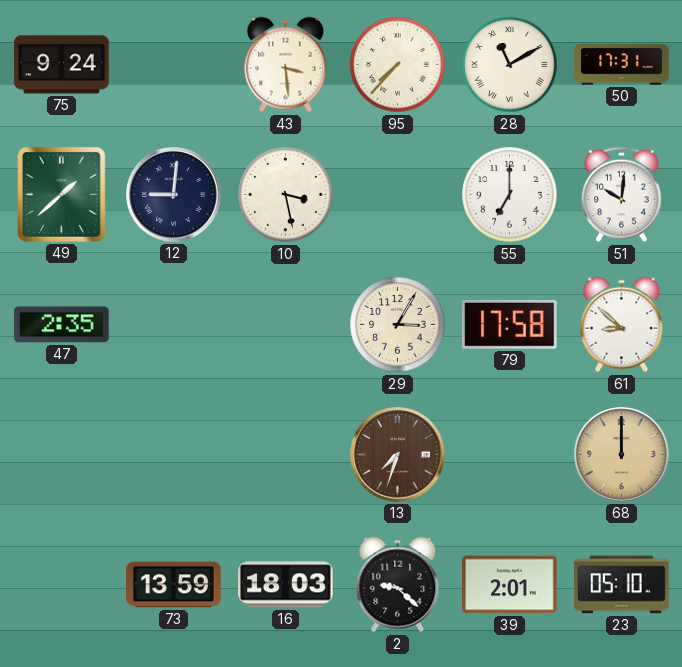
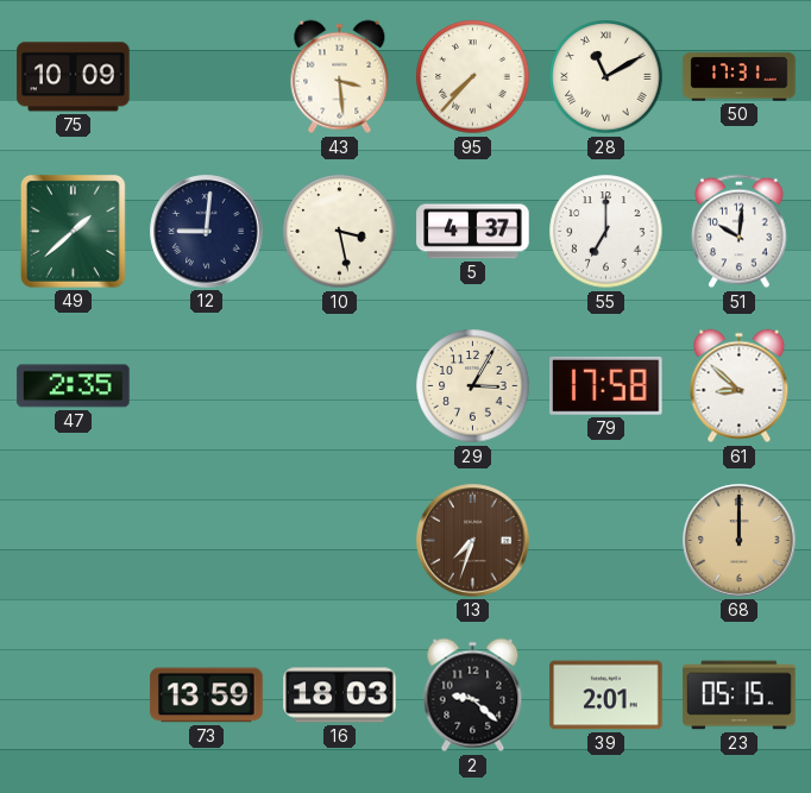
75: 9:24 -> 10:09 (74, 77)
5: none -> 4:37 (473, 232)
23: 05:10 -> 05:15 (740, 696)
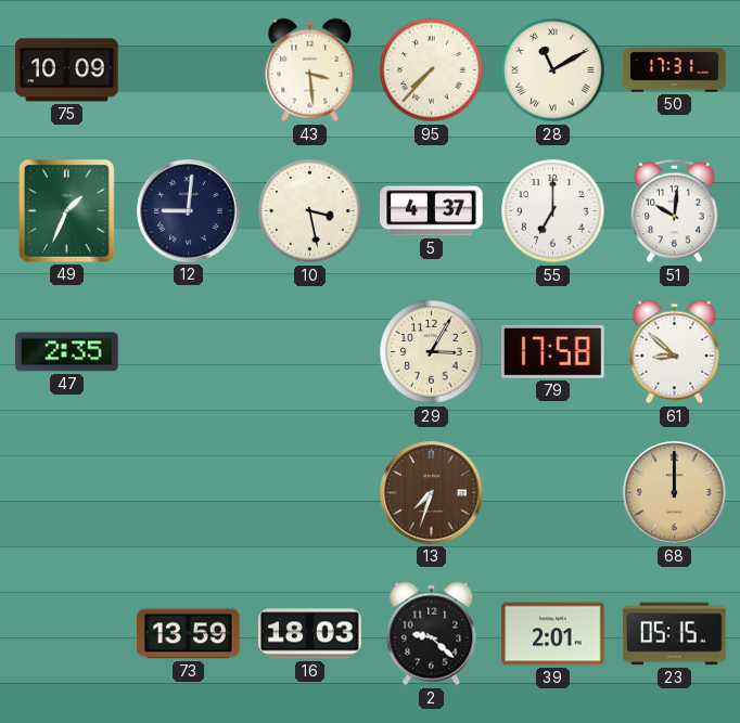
49: 1:38 -> 1:34 (66, 210)
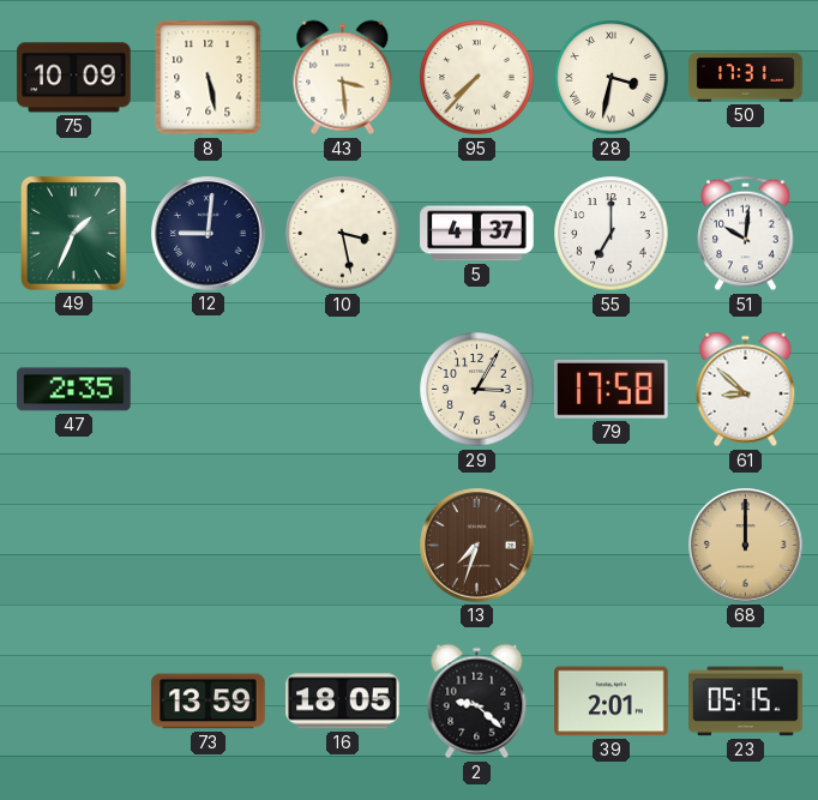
8: none -> 5:28 (209, 78)
28: 11:10 -> 3:32 (612, 78)
16: 18:03 -> 18:05 (343, 702)
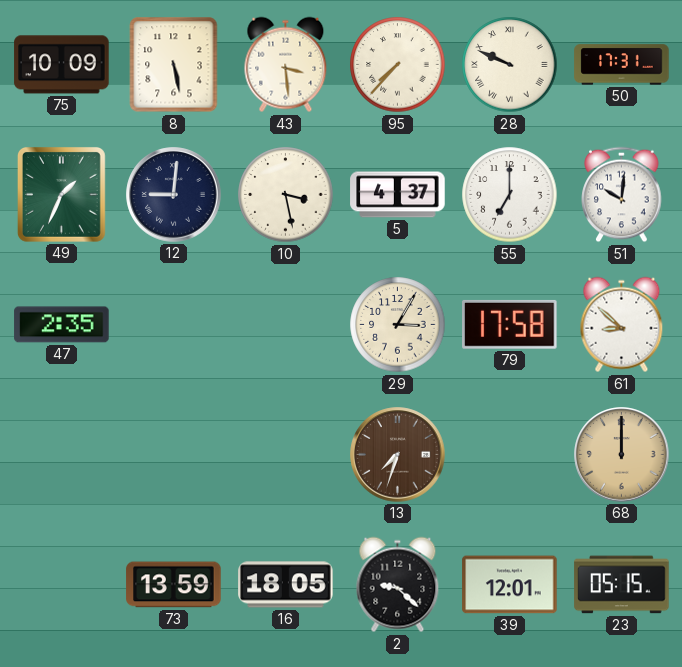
28: 3:32 -> 9:49 (510, 65)
39: 2:01 -> 12:01 (510, 585)
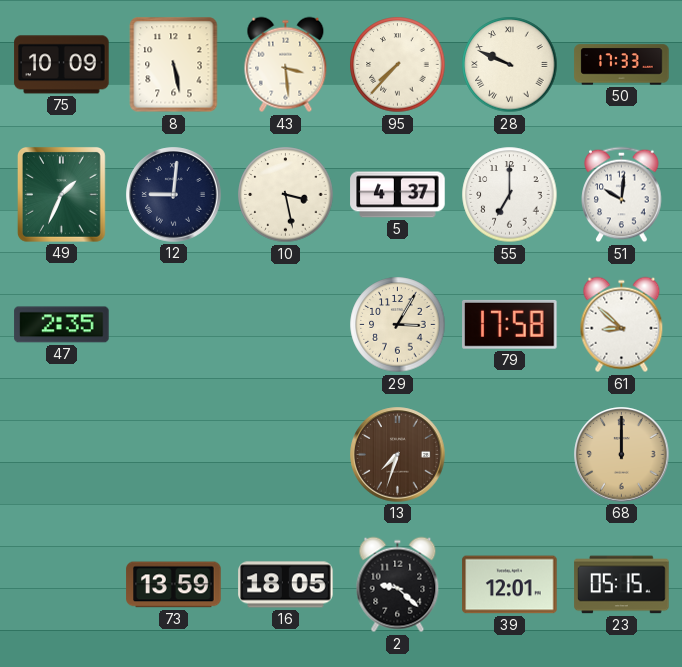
50: 17:31 -> 17:33 (622, 65)
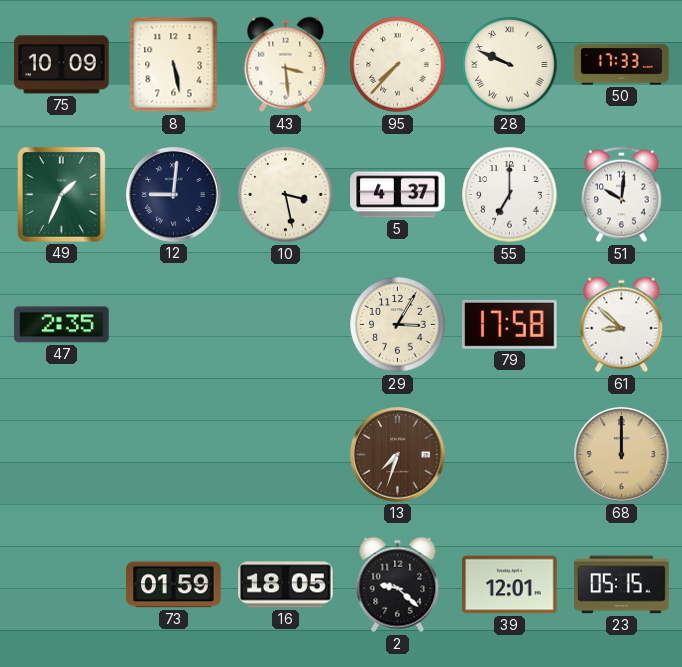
73: 13:59 -> 01:59 (174, 585)
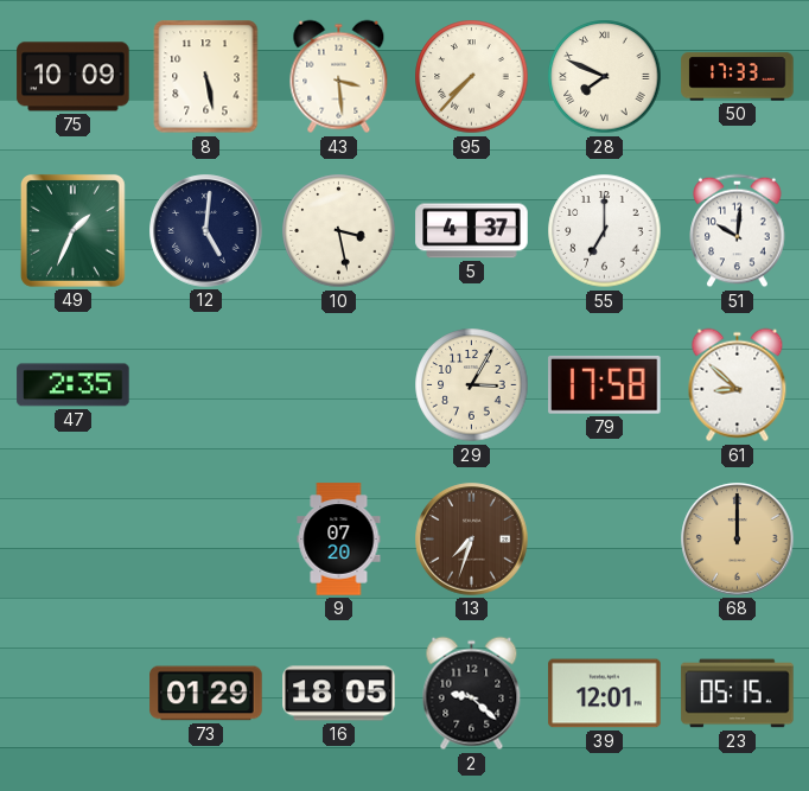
28: 9:49 -> 7:49 (605, 77)
12: 9:01 -> 5:01 (206, 231)
9: none -> 07:20 (339, 540)
73: 01:59 -> 01:29 (206, 694)
